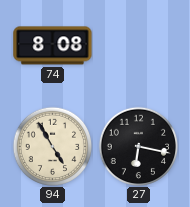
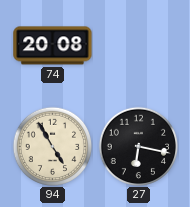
74: 8:08 -> 20:08 (53, 46)
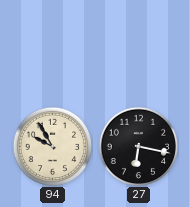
74: 20:08 -> none (53, 46)
94: 4:55 -> 9:55 (52, 146)
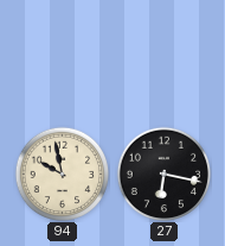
94: 9:55 -> 9:58 (62, 174)
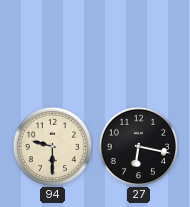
94: 9:58 -> 9:30 (52, 146)
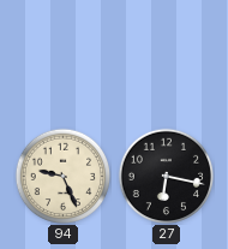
94: 9:30 -> 9:26 (62, 176)
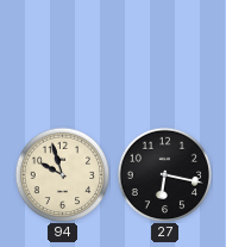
94: 9:26 -> 9:57 (62, 174)
